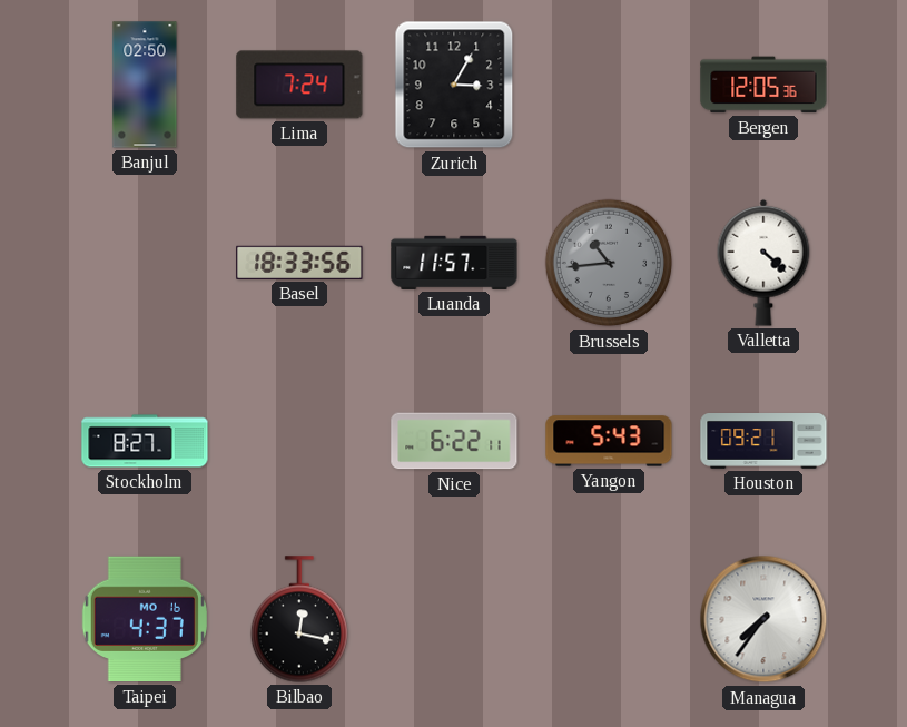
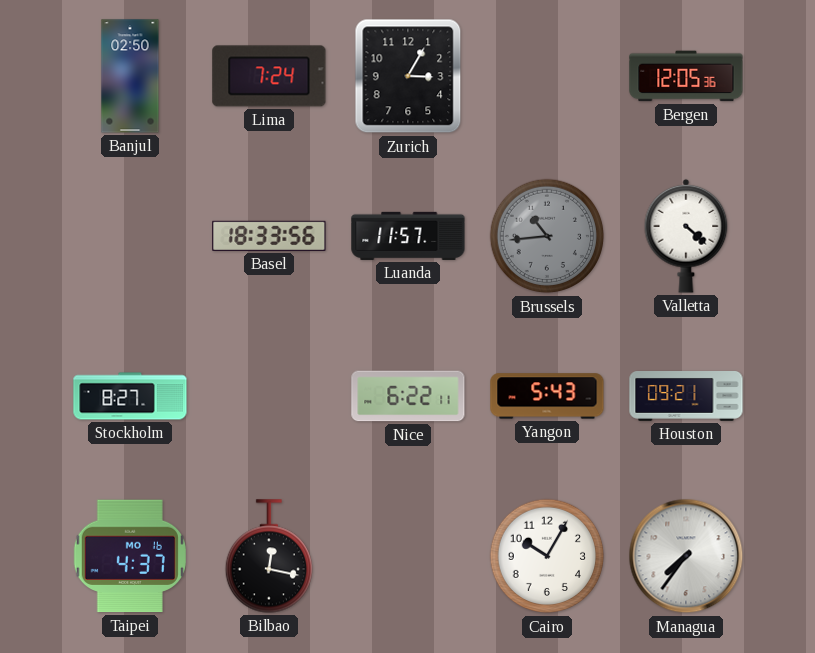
Cairo: none -> 10:05 (547, 556)
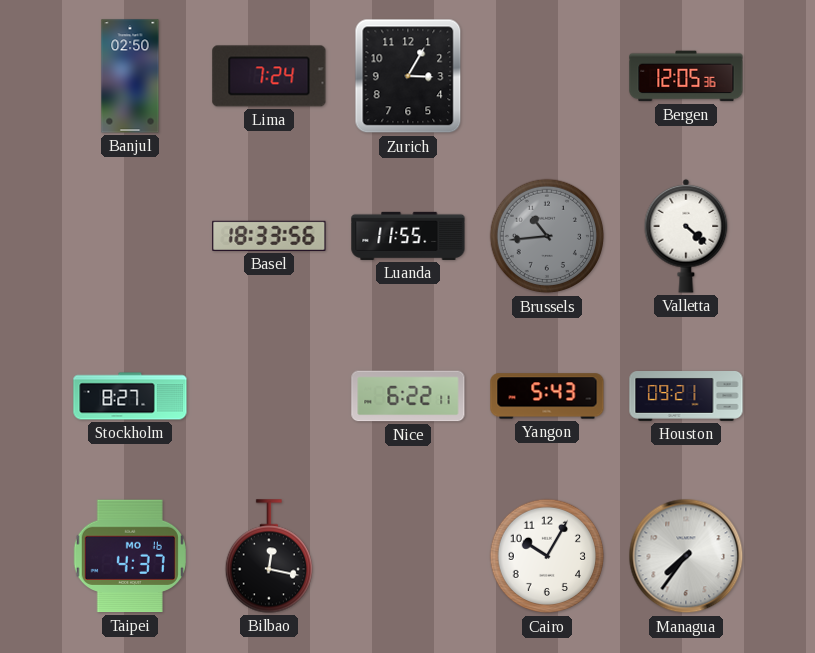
Luanda: 11:57 -> 11:55 (408, 236)
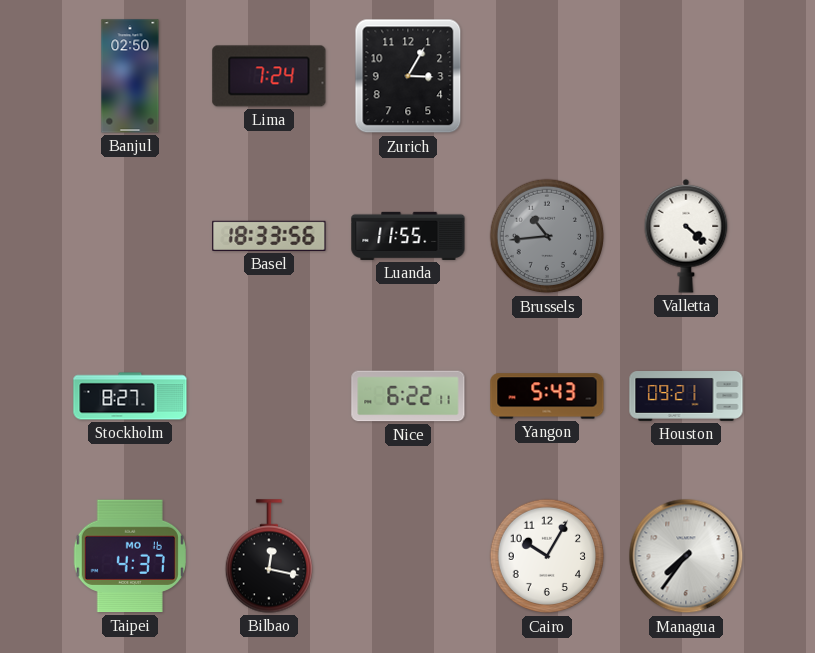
Bergen: 12:05 -> none (686, 76)
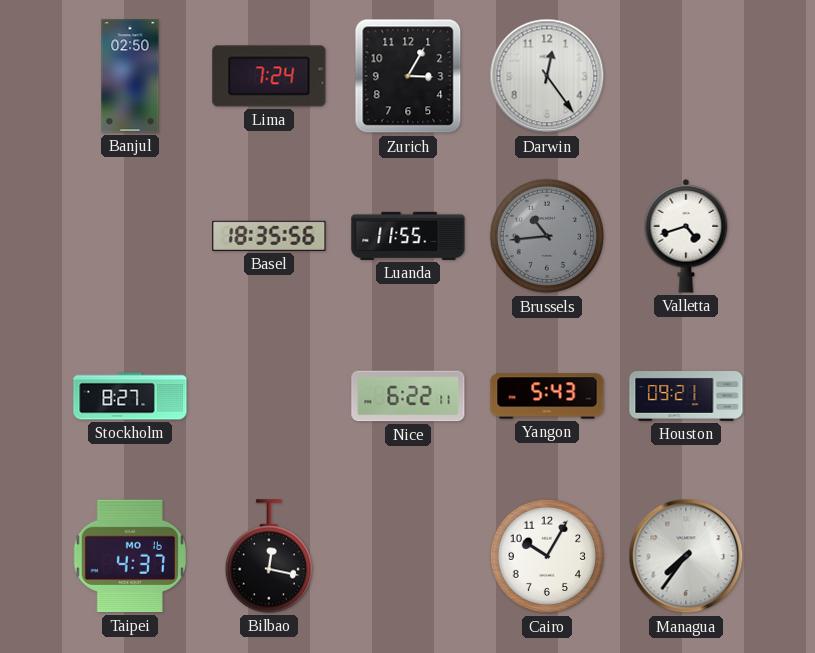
Darwin: none -> 12:24 (547, 76)
Basel: 18:33 -> 18:35 (269, 236)
Valletta: 4:22 -> 4:42 (686, 236)
